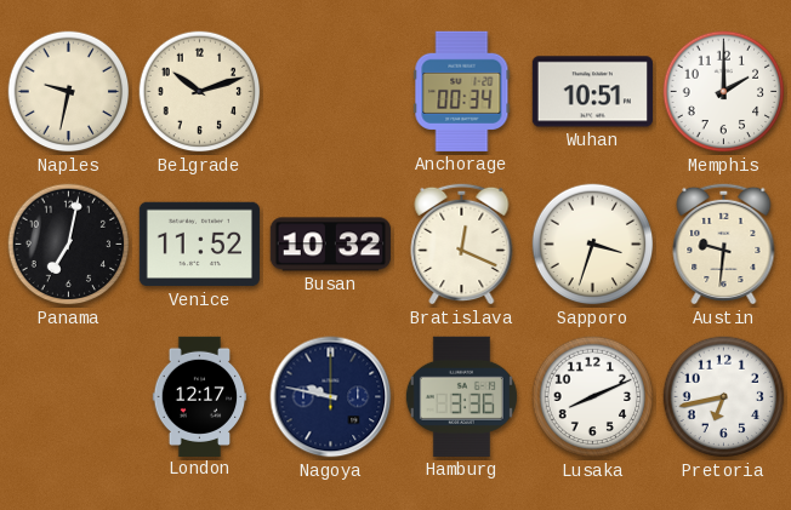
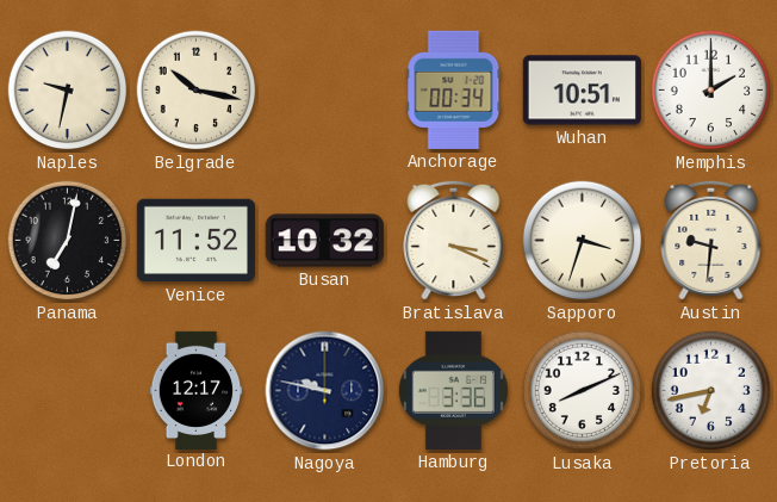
Belgrade: 10:12 -> 10:17 (197, 91)
Bratislava: 12:19 -> 3:19 (454, 240)
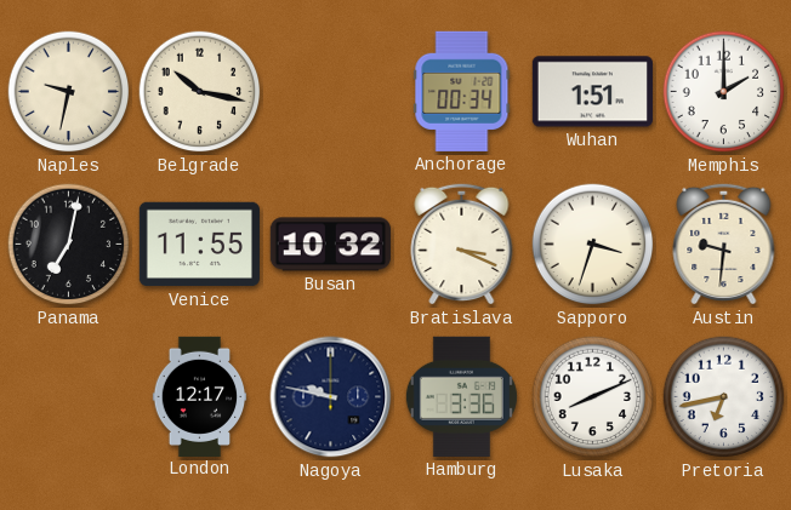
Wuhan: 10:51 -> 1:51 (592, 92)
Venice: 11:52 -> 11:55 (199, 245)
